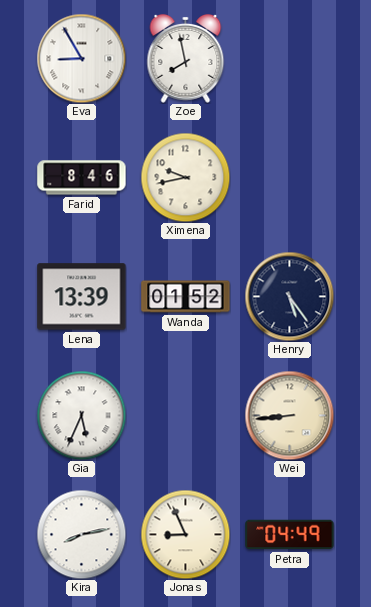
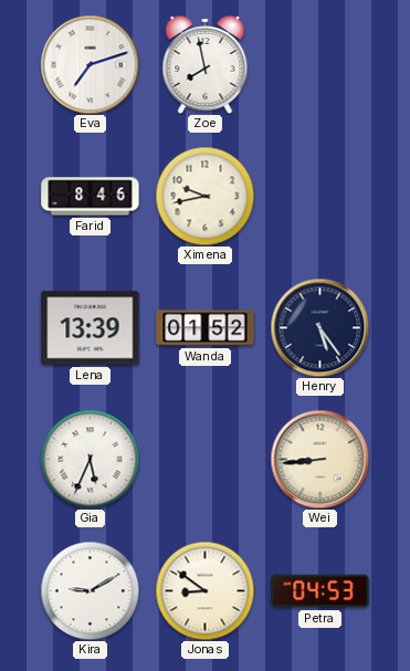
Eva: 8:55 -> 7:12 (90, 64)
Kira: 8:13 -> 9:10 (90, 590)
Jonas: 8:56 -> 8:51 (204, 590)
Petra: 04:49 -> 04:53 (320, 591)
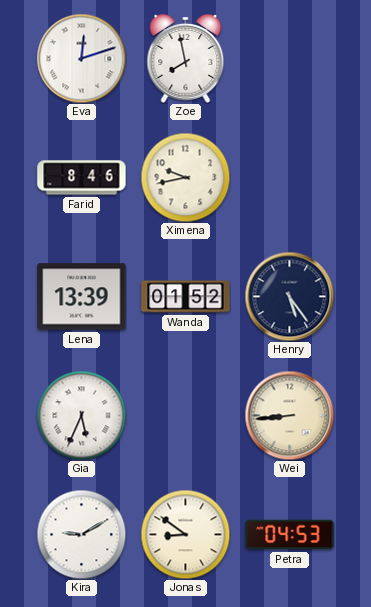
Eva: 7:12 -> 12:12 (81, 58)
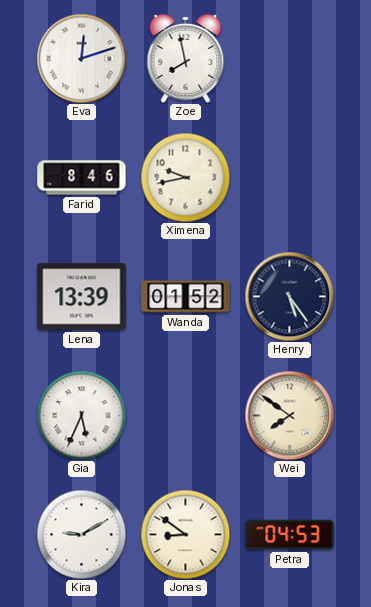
Wei: 8:44 -> 7:51 (289, 415)
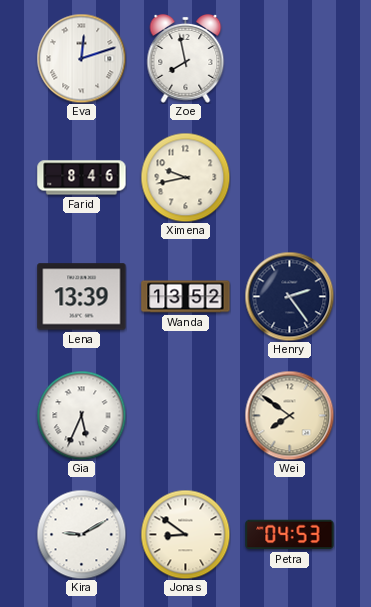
Wanda: 01:52 -> 13:52 (186, 297)
Henry: 5:24 -> 2:24 (289, 296)
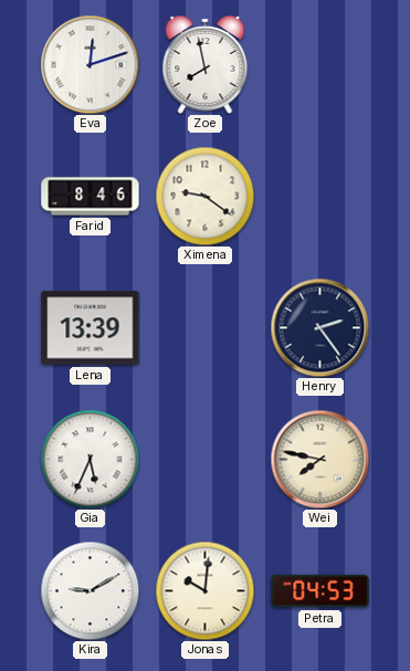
Ximena: 9:43 -> 9:21 (204, 196)
Wanda: 13:52 -> none (186, 297)
Wei: 7:51 -> 7:47 (319, 459)
Jonas: 8:51 -> 10:01 (204, 590)
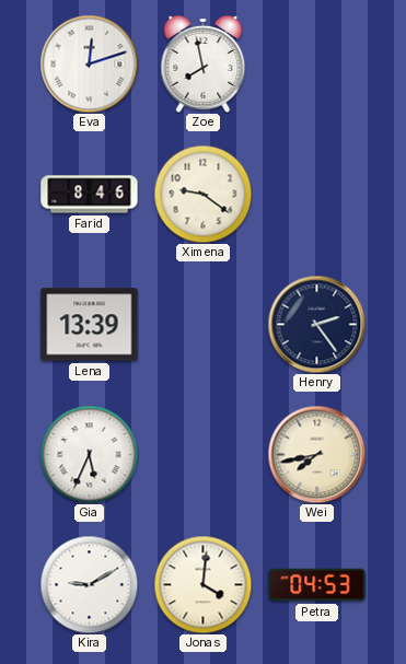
Wei: 7:47 -> 7:43 (316, 454)
Jonas: 10:01 -> 4:01 (202, 584)
